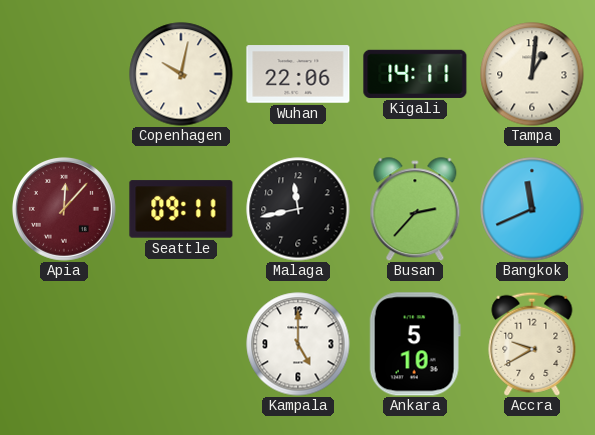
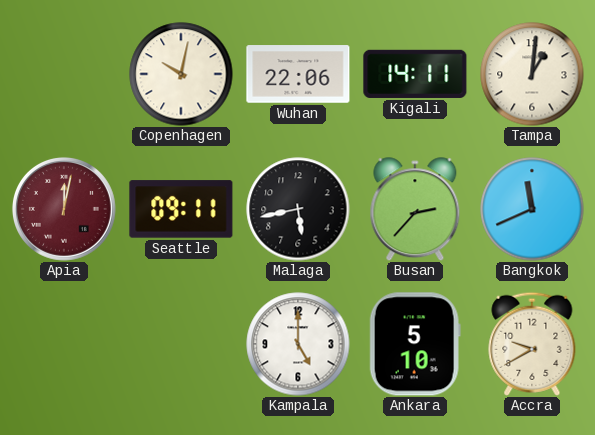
Apia: 12:07 -> 12:02 (64, 209)
Malaga: 11:43 -> 5:43 (298, 209)
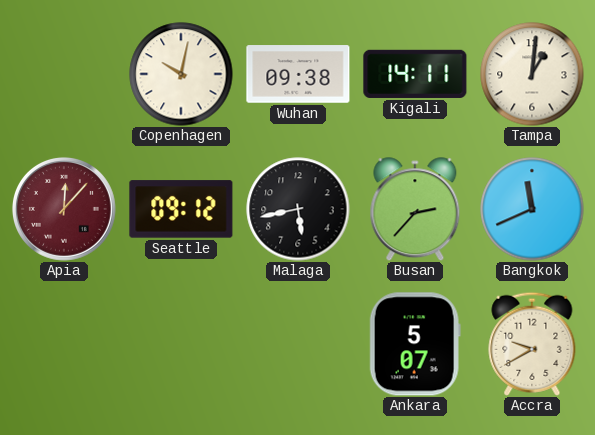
Wuhan: 22:06 -> 09:38 (298, 74)
Apia: 12:02 -> 12:07 (64, 209)
Seattle: 09:11 -> 09:12 (181, 209)
Kampala: 5:00 -> none (298, 344)
Ankara: 5:10 -> 5:07 (415, 344)
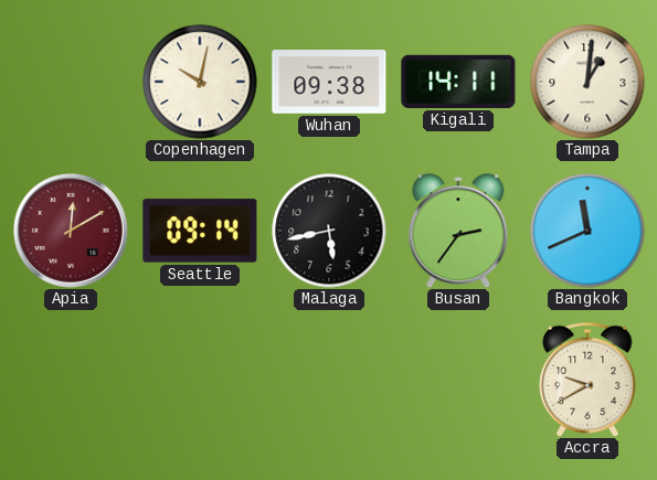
Apia: 12:07 -> 12:10 (71, 231)
Seattle: 09:12 -> 09:14 (200, 231)
Busan: 2:37 -> 2:36 (458, 231)
Ankara: 5:07 -> none (415, 344)
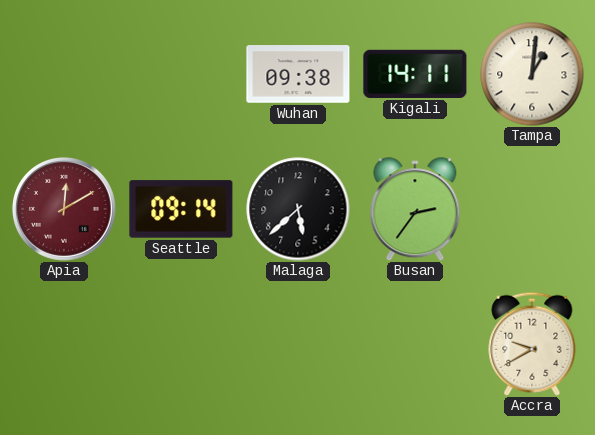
Copenhagen: 10:02 -> none (200, 82)
Malaga: 5:43 -> 5:38 (298, 209)
Bangkok: 11:41 -> none (587, 231)
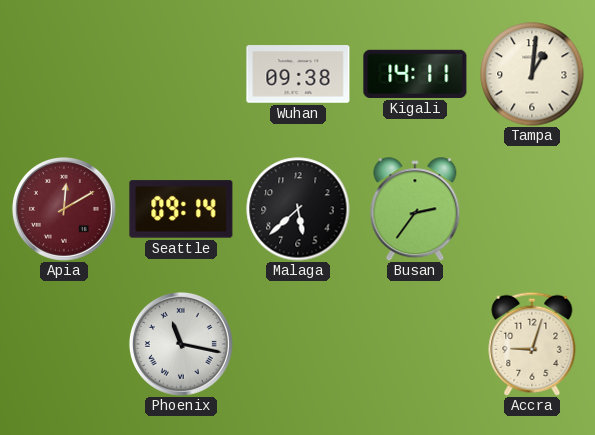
Phoenix: none -> 11:17 (181, 344)
Accra: 9:40 -> 9:03 (532, 344)
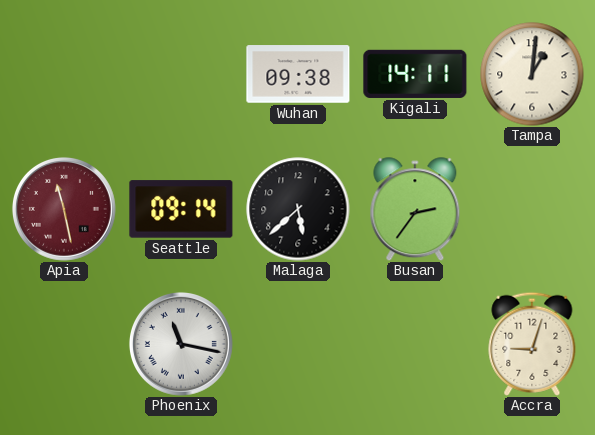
Apia: 12:10 -> 11:28 (64, 209)
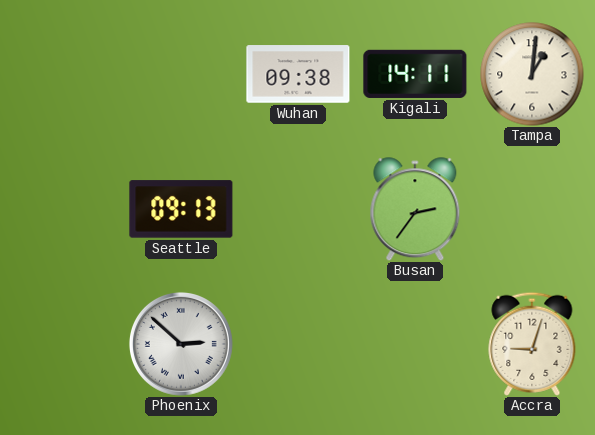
Apia: 11:28 -> none (64, 209)
Seattle: 09:14 -> 09:13 (181, 209)
Malaga: 5:38 -> none (298, 209)
Phoenix: 11:17 -> 2:52 (181, 344)
